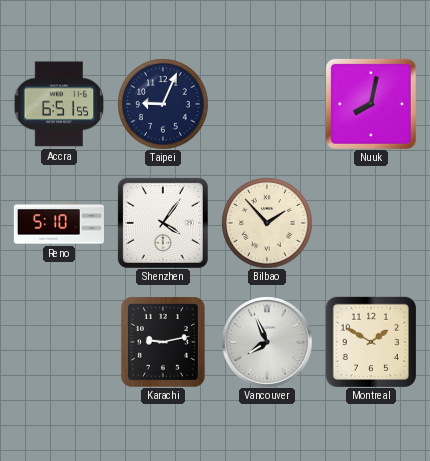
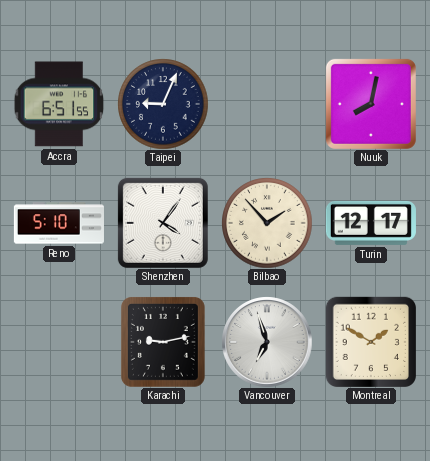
Turin: none -> 12:17 (371, 223)
Vancouver: 7:56 -> 6:57 (267, 342)
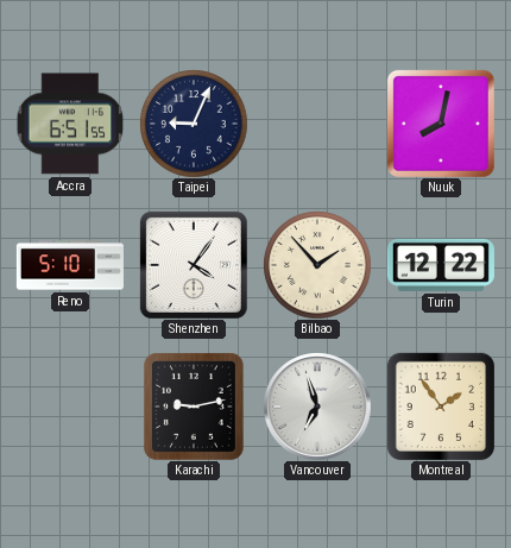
Turin: 12:17 -> 12:22 (441, 265)
Montreal: 1:50 -> 1:54 (440, 405)
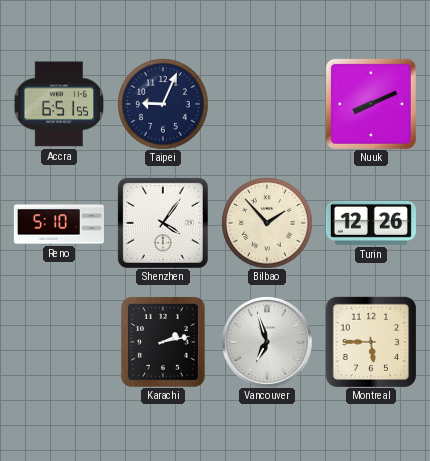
Nuuk: 8:02 -> 8:11 (371, 104)
Turin: 12:22 -> 12:26 (371, 223)
Karachi: 9:13 -> 2:13 (163, 342)
Montreal: 1:54 -> 5:45 (370, 341)
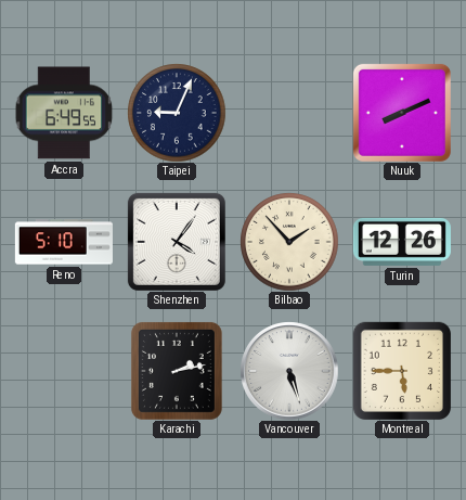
Accra: 6:51 -> 6:49 (64, 113)
Vancouver: 6:57 -> 5:27 (289, 371)
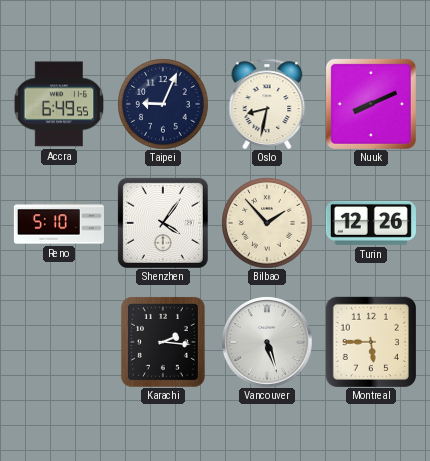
Oslo: none -> 8:32 (267, 104)
Karachi: 2:13 -> 2:16 (163, 342)
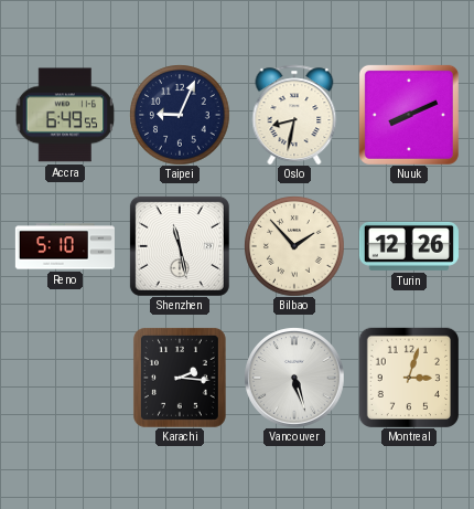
Shenzhen: 4:06 -> 11:28 (180, 246)
Montreal: 5:45 -> 3:03 (408, 377)
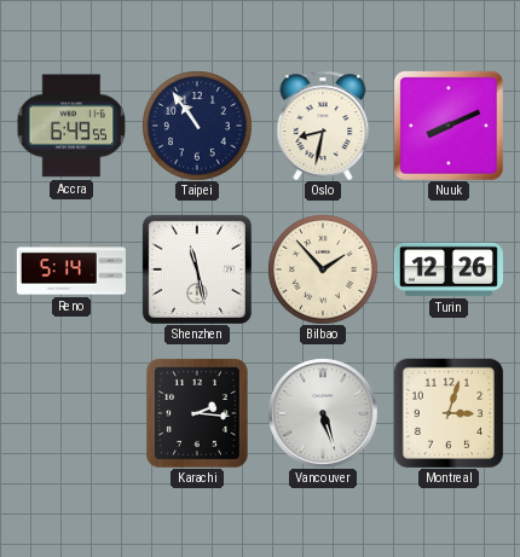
Taipei: 9:04 -> 10:54 (197, 126)
Reno: 5:10 -> 5:14 (71, 269)
